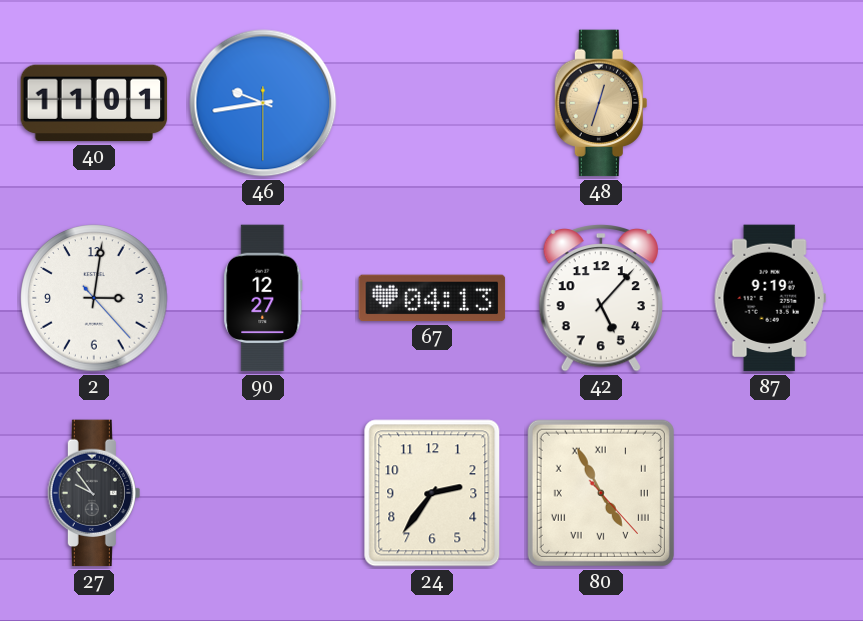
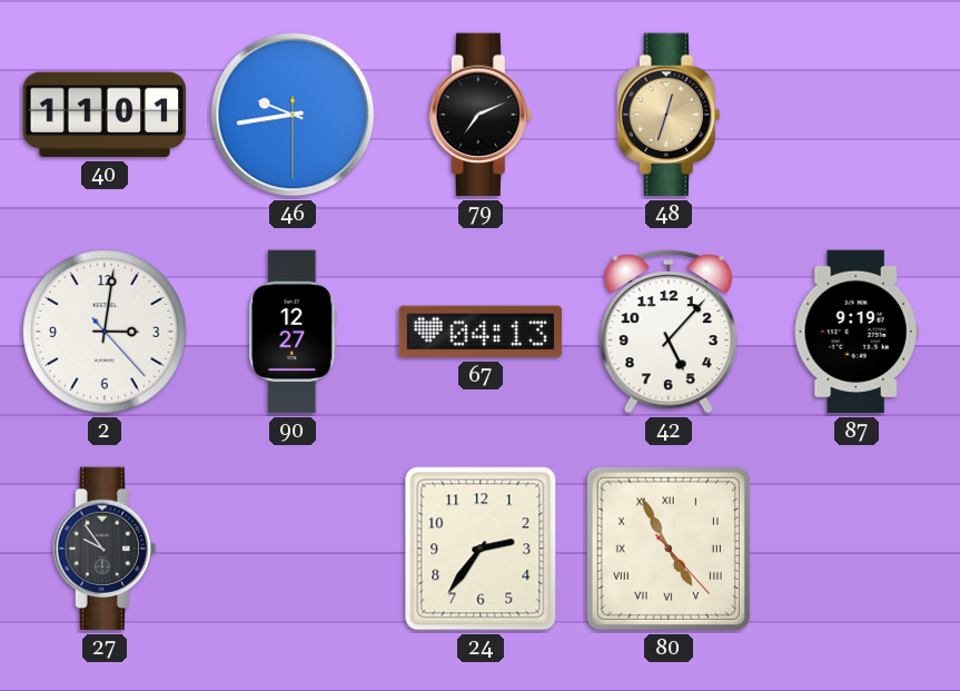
79: none -> 7:11 (479, 115)
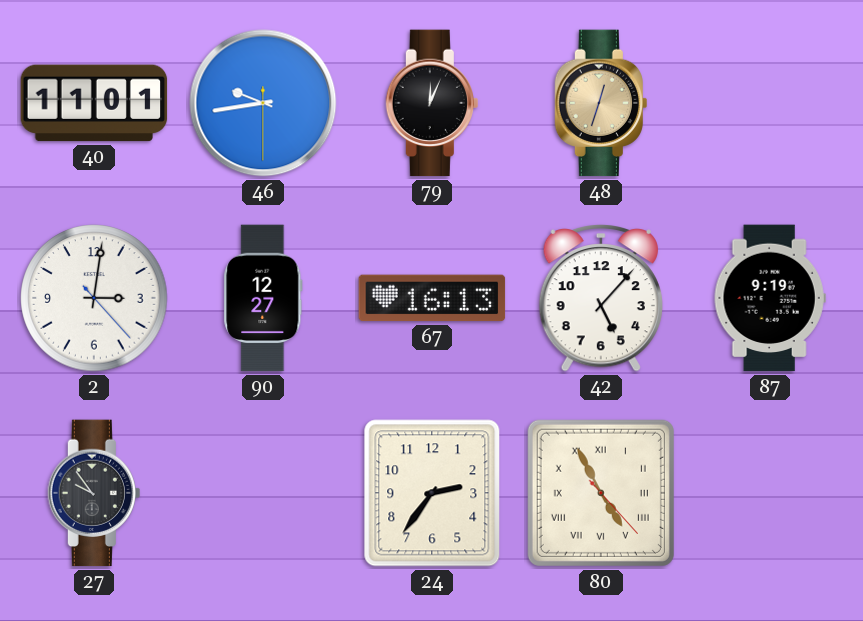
79: 7:11 -> 12:04 (431, 103)
67: 04:13 -> 16:13 (432, 298)
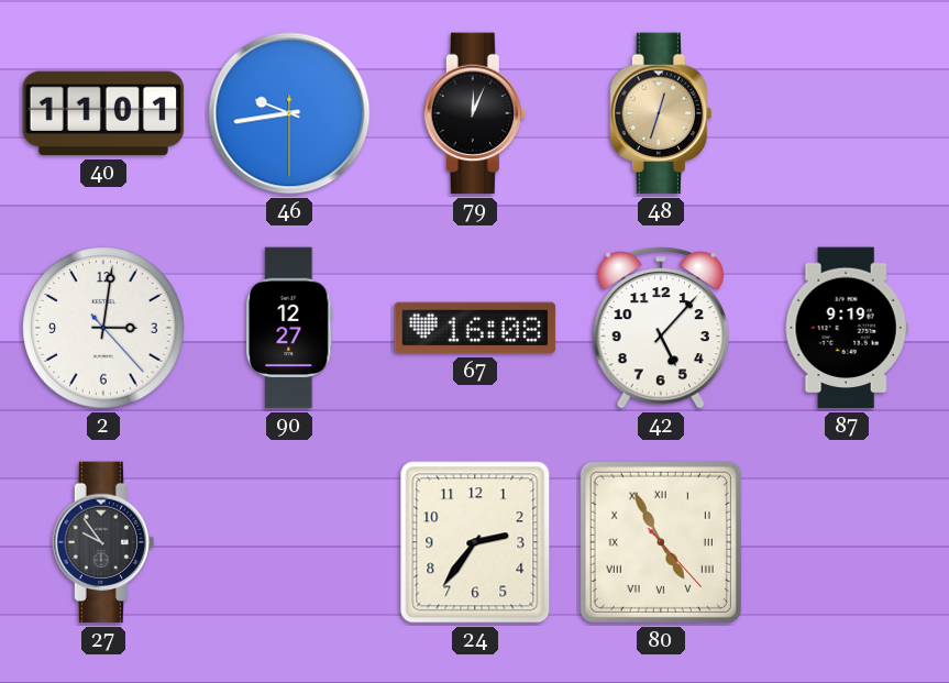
67: 16:13 -> 16:08 (475, 328)
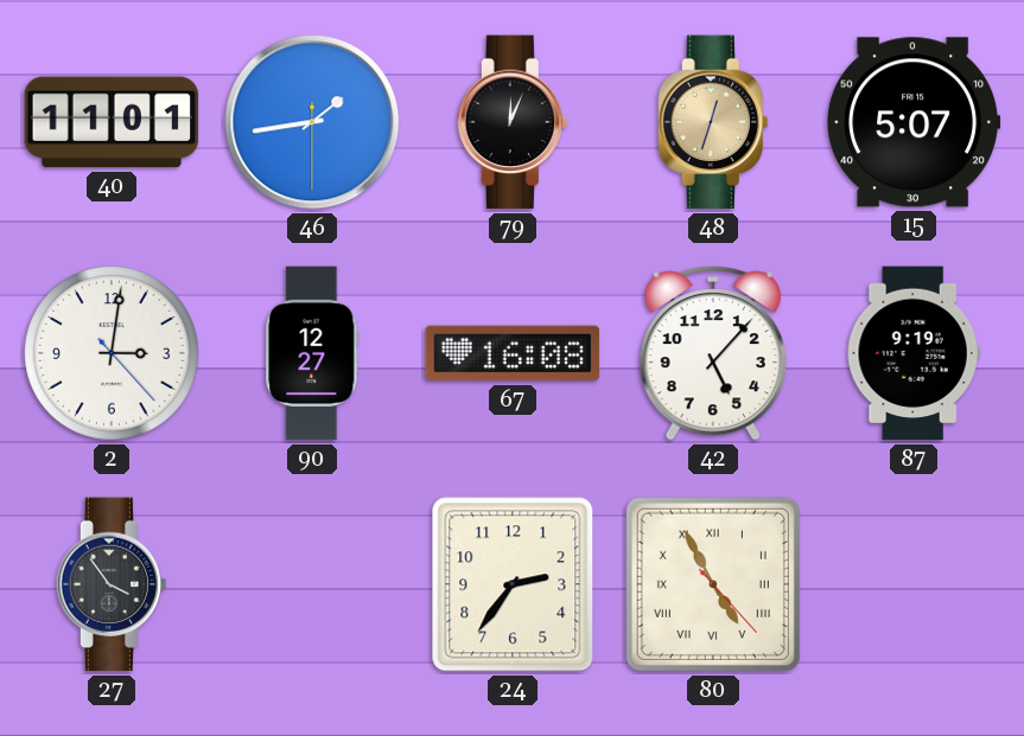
46: 9:43 -> 1:43 (312, 122)
15: none -> 5:07 (914, 122)
27: 9:54 -> 3:54 (110, 584)
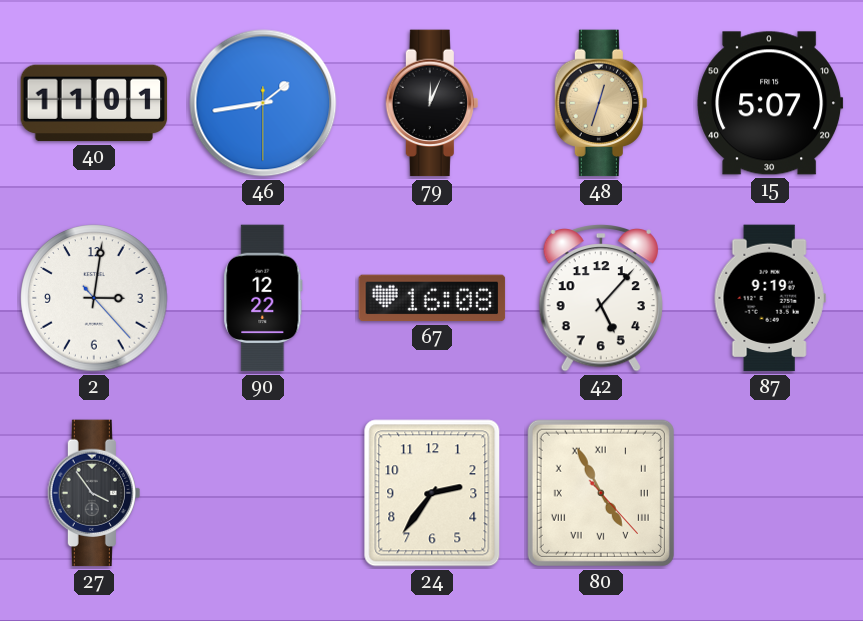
90: 12:27 -> 12:22 (263, 298)
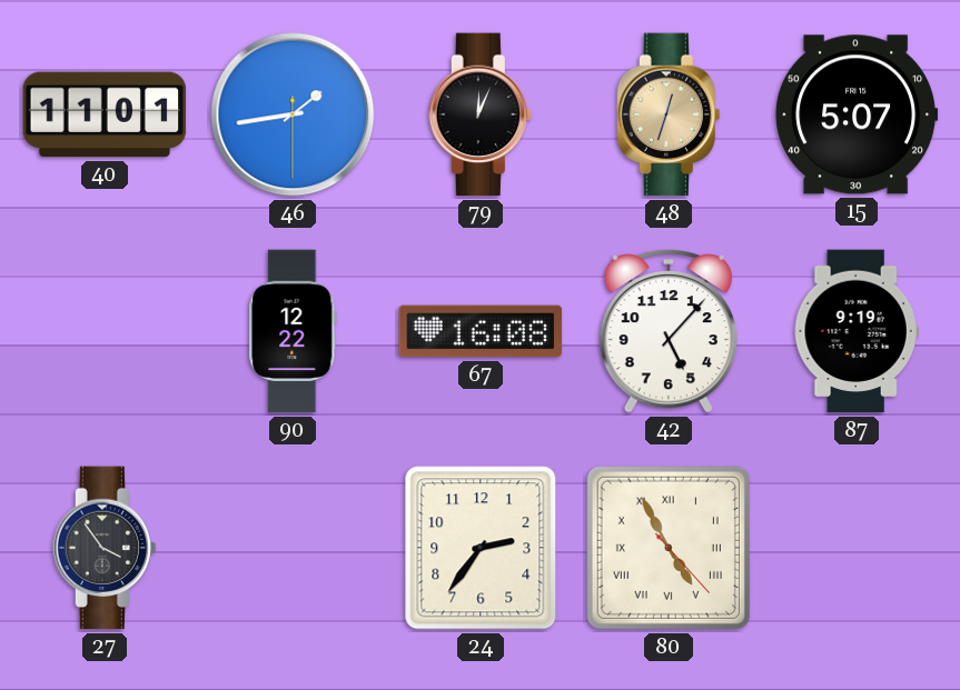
2: 3:01 -> none (94, 298)
